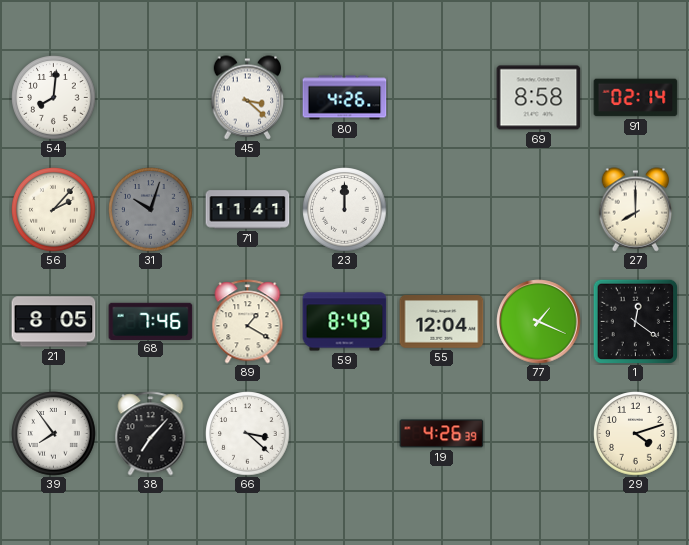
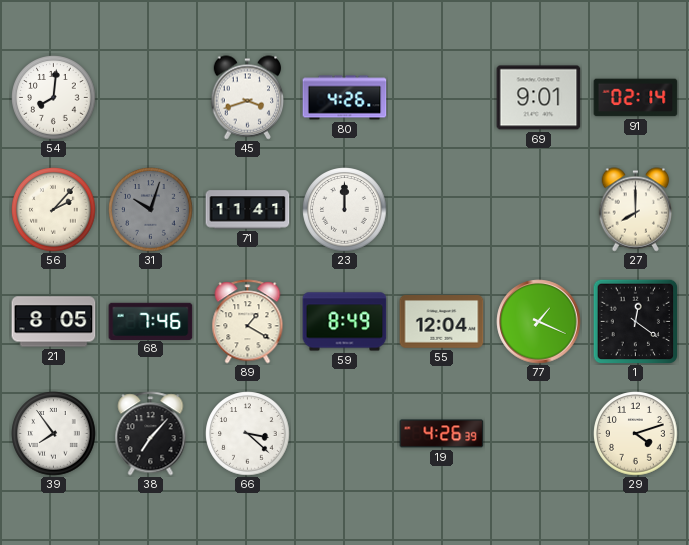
45: 3:22 -> 3:42 (248, 98)
69: 8:58 -> 9:01 (539, 98)
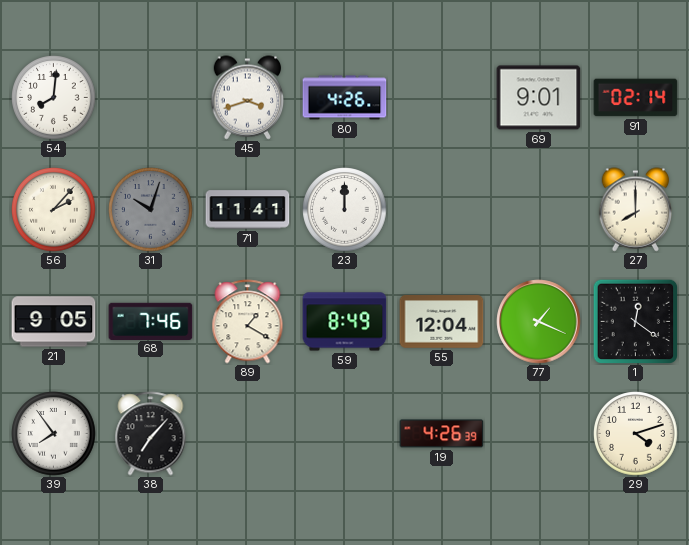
21: 8:05 -> 9:05 (54, 322)
66: 3:22 -> none (248, 434)
